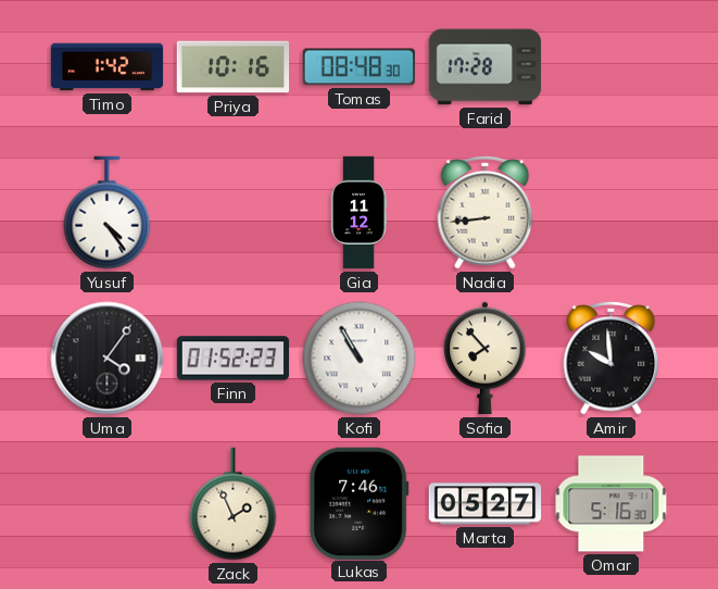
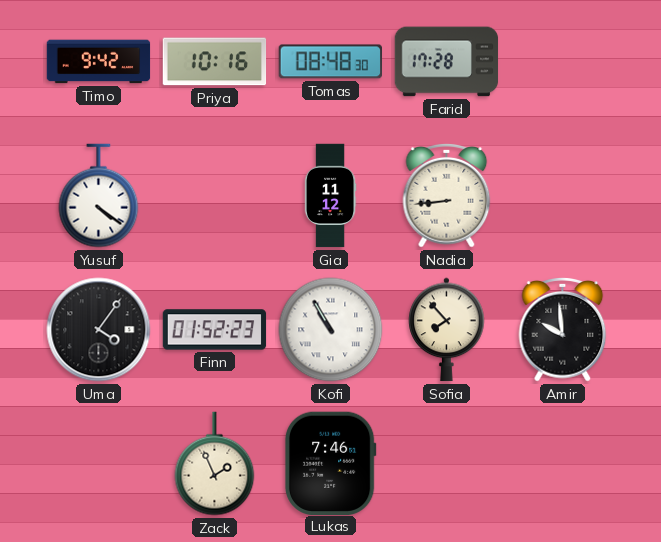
Timo: 1:42 -> 9:42 (99, 62)
Yusuf: 4:24 -> 4:21 (99, 196)
Marta: 05:27 -> none (486, 504)
Omar: 5:16 -> none (612, 504)
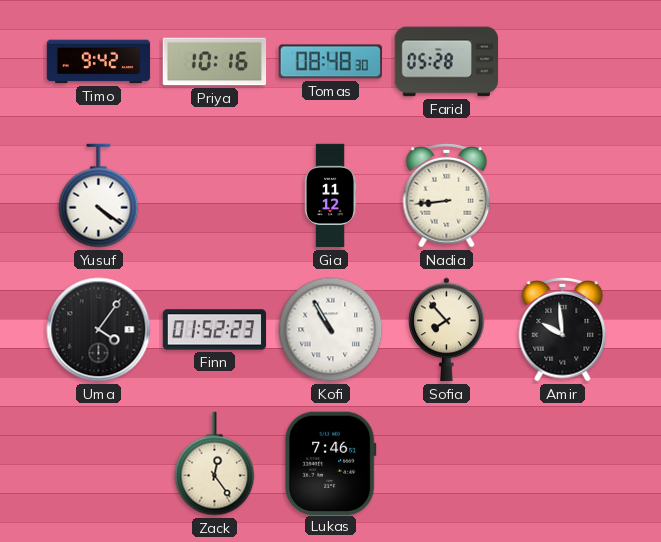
Farid: 17:28 -> 05:28 (447, 62)
Zack: 1:56 -> 12:24 (215, 464)
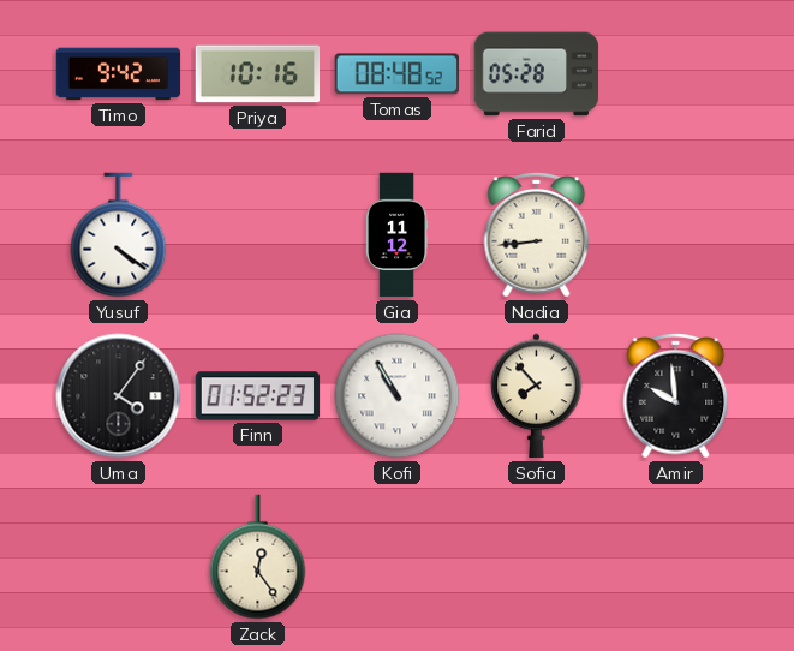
Tomas: 08:48:30 -> 08:48:52 (396, 74)
Lukas: 7:46 -> none (330, 463)
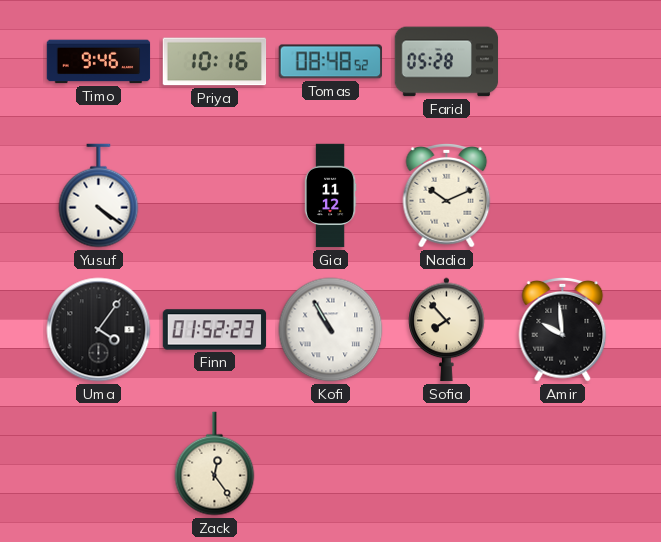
Timo: 9:42 -> 9:46 (99, 62)
Nadia: 8:44 -> 10:11 (447, 195)
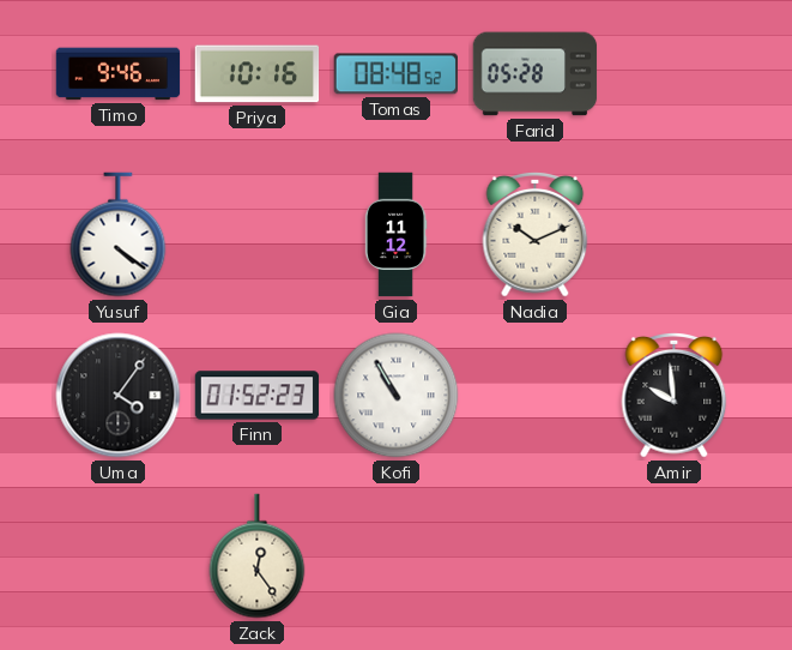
Sofia: 7:53 -> none (447, 330)
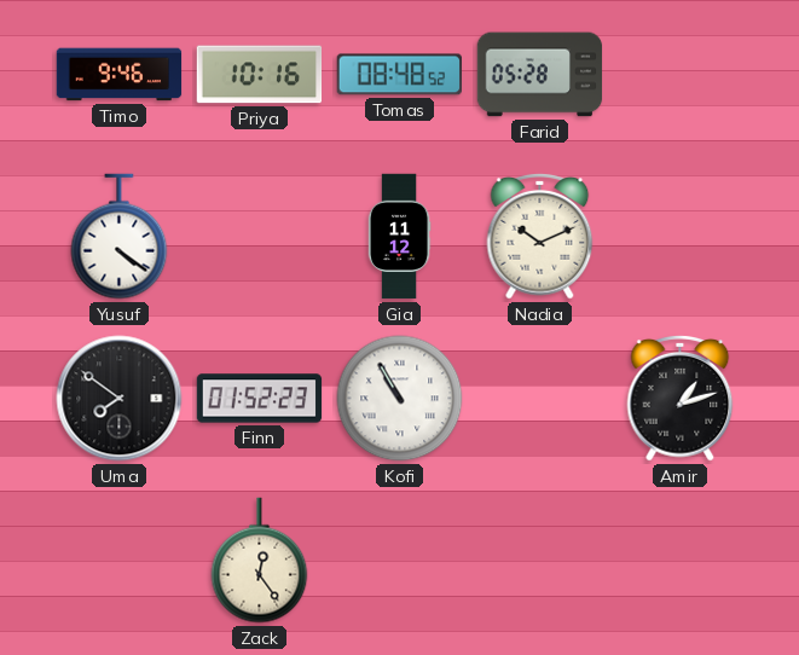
Uma: 4:06 -> 7:51 (120, 399)
Amir: 9:59 -> 1:12 (681, 398)
